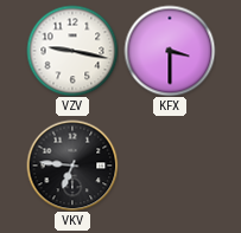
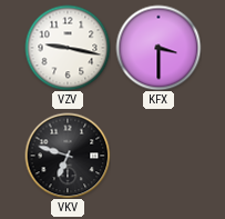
VKV: 6:46 -> 6:48 (68, 156)
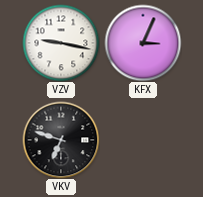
KFX: 3:30 -> 3:04 (143, 43)
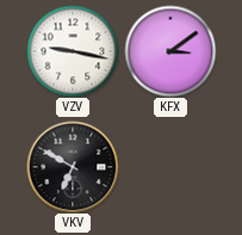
KFX: 3:04 -> 3:09 (170, 51)
VKV: 6:48 -> 6:50 (73, 167)
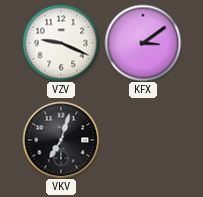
VZV: 9:17 -> 9:19 (61, 43)
VKV: 6:50 -> 7:03 (61, 140)
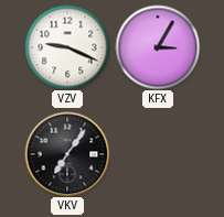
KFX: 3:09 -> 3:05 (158, 47)
VKV: 7:03 -> 7:06 (67, 154)
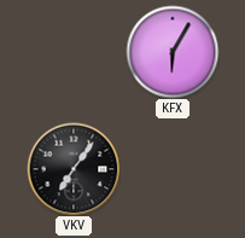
VZV: 9:19 -> none (67, 47)
KFX: 3:05 -> 6:05 (173, 52)
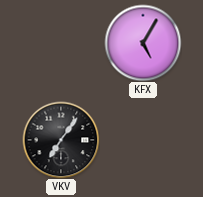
KFX: 6:05 -> 5:05 (143, 43)
